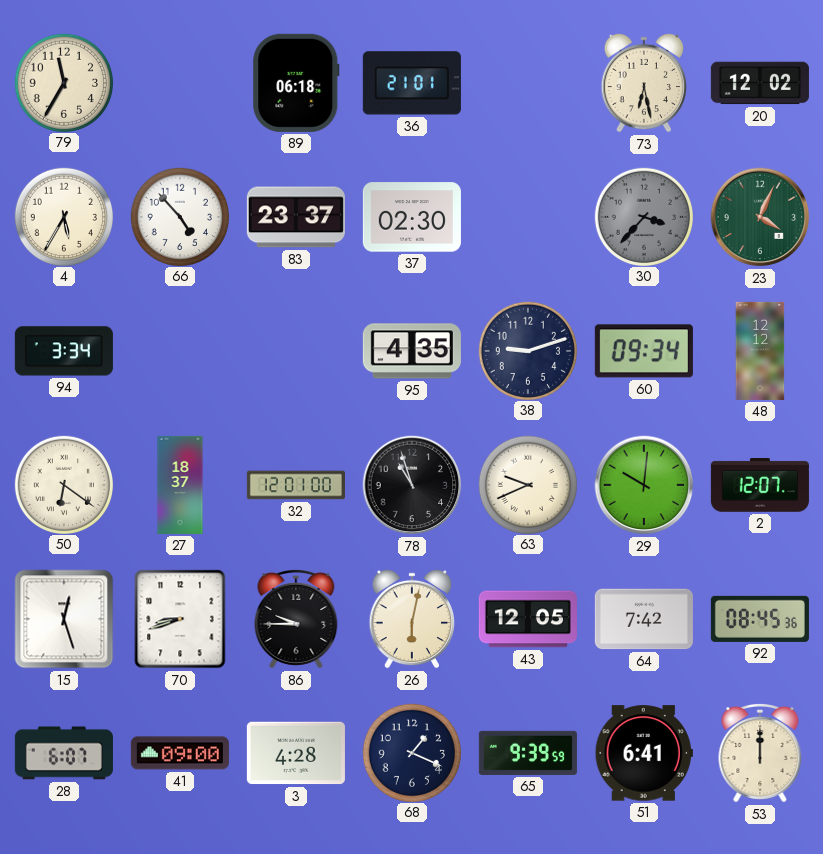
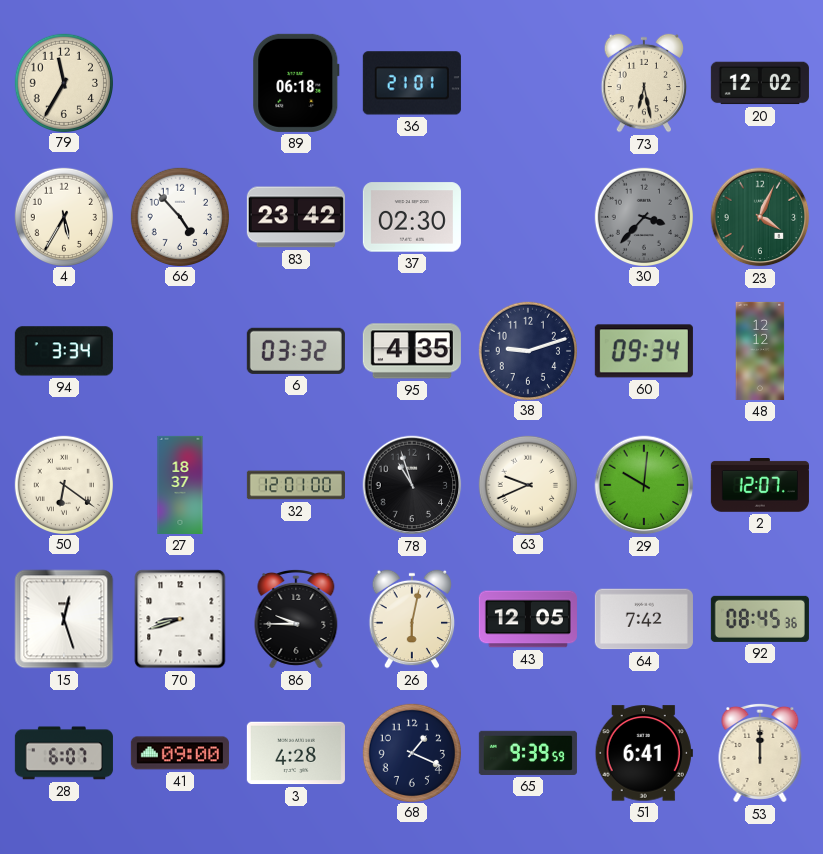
83: 23:37 -> 23:42 (296, 217)
6: none -> 03:32 (296, 351)
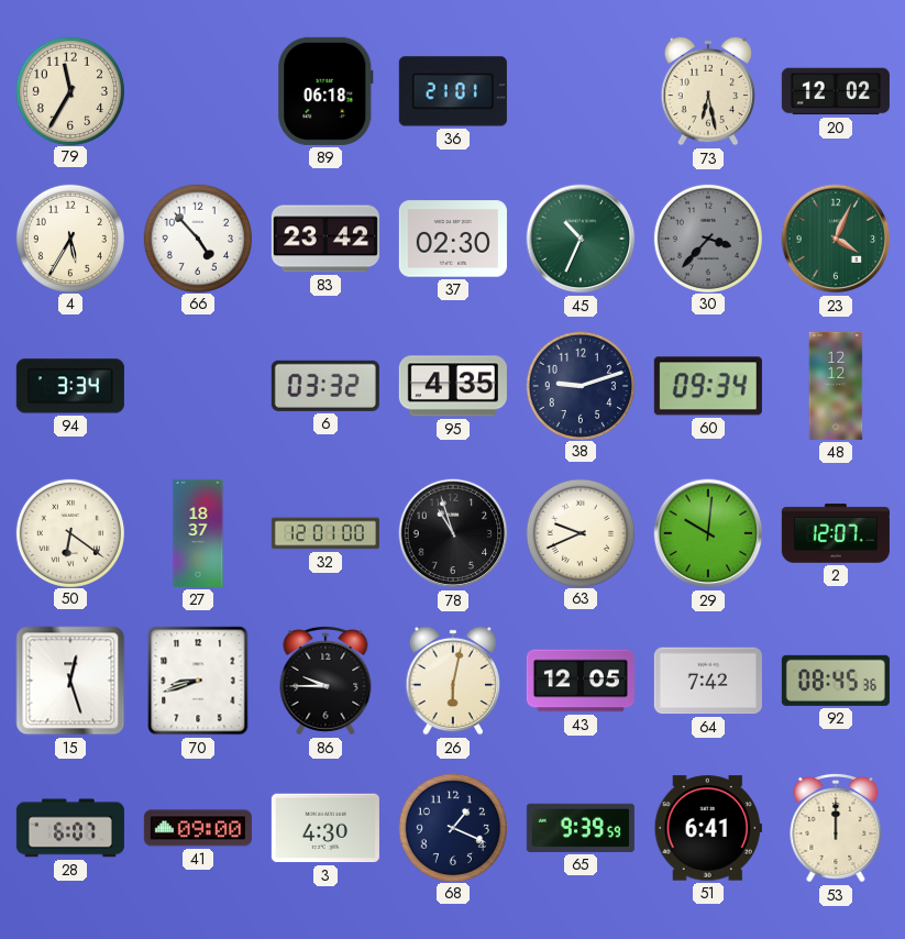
45: none -> 10:34 (581, 239)
3: 4:28 -> 4:30 (325, 828)
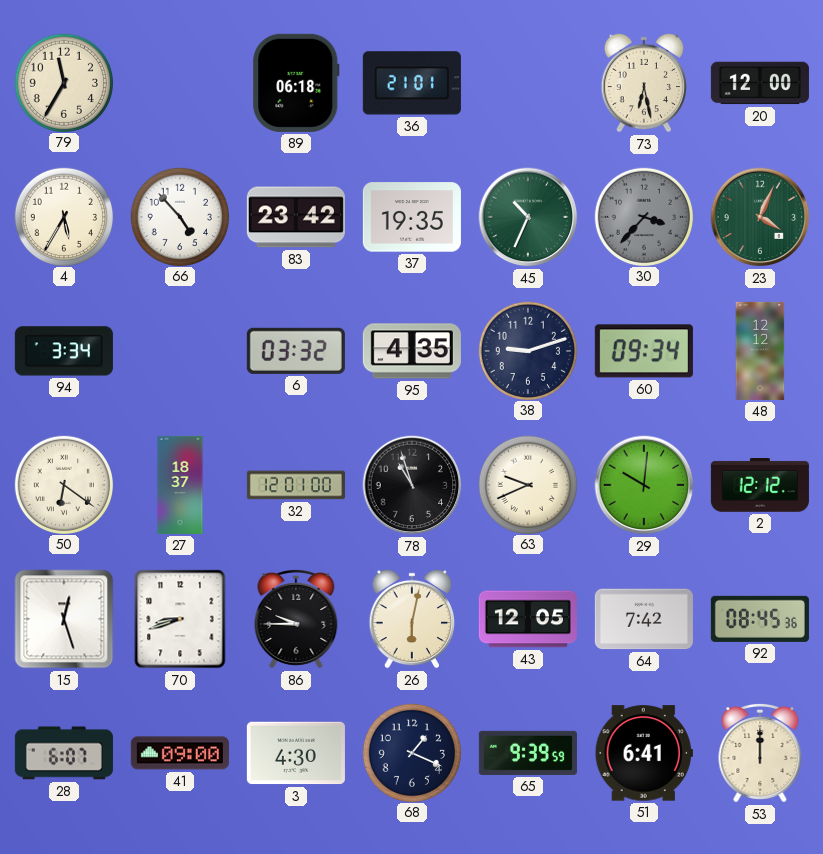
20: 12:02 -> 12:00 (760, 83)
37: 02:30 -> 19:35 (412, 217)
2: 12:07 -> 12:12 (760, 486)
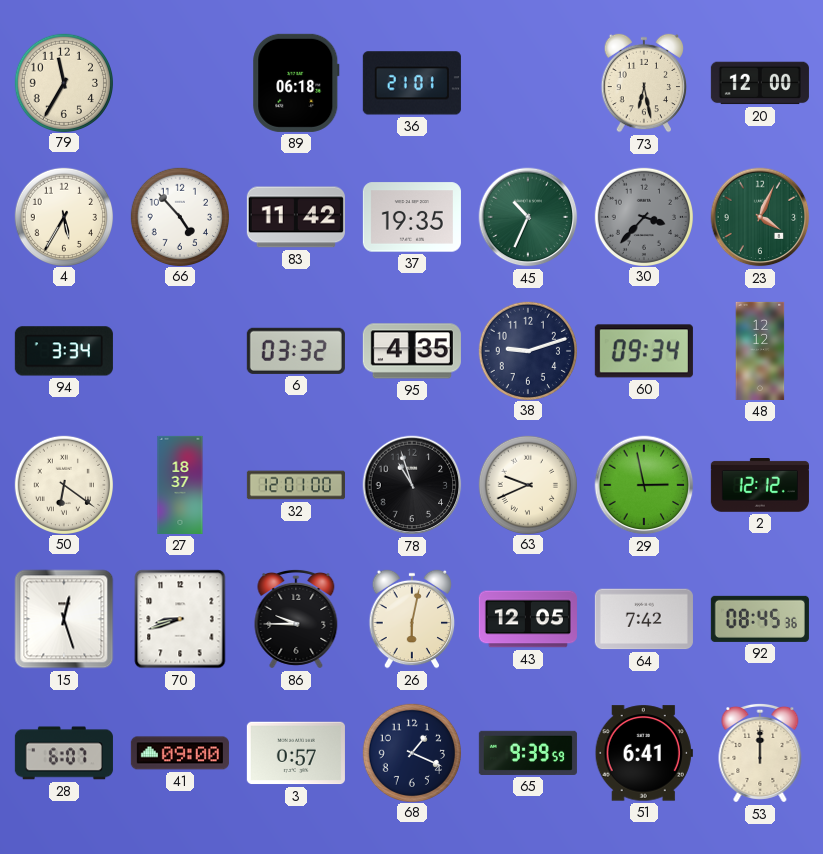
83: 23:42 -> 11:42 (296, 217)
29: 10:01 -> 2:58 (644, 485)
3: 4:30 -> 0:57 (296, 753)
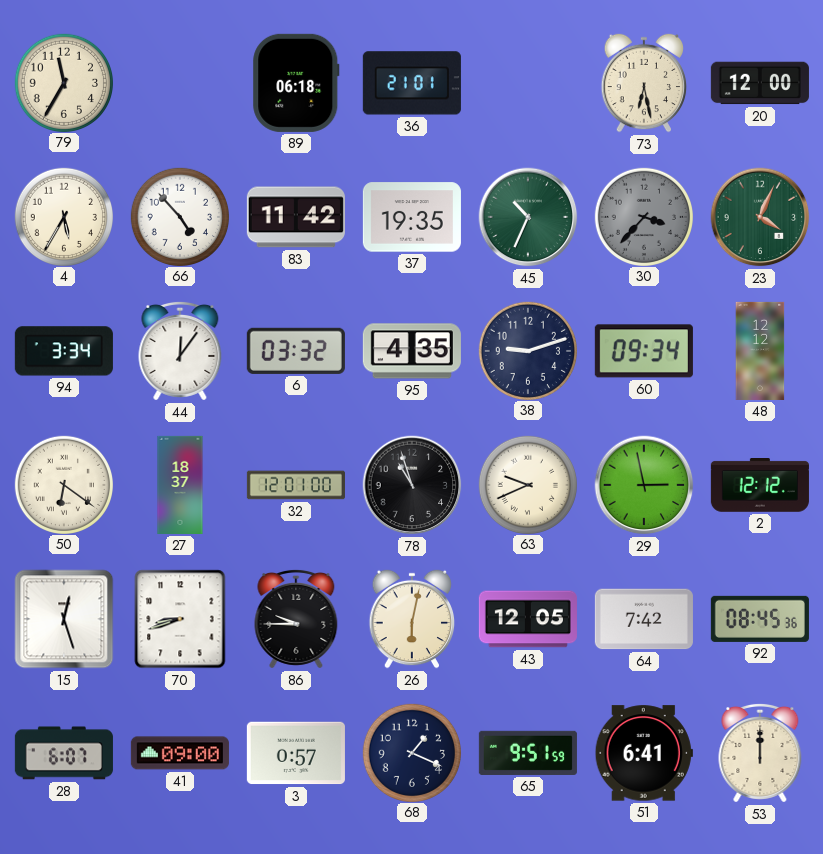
44: none -> 12:06 (180, 351)
65: 9:39 -> 9:51 (528, 753)
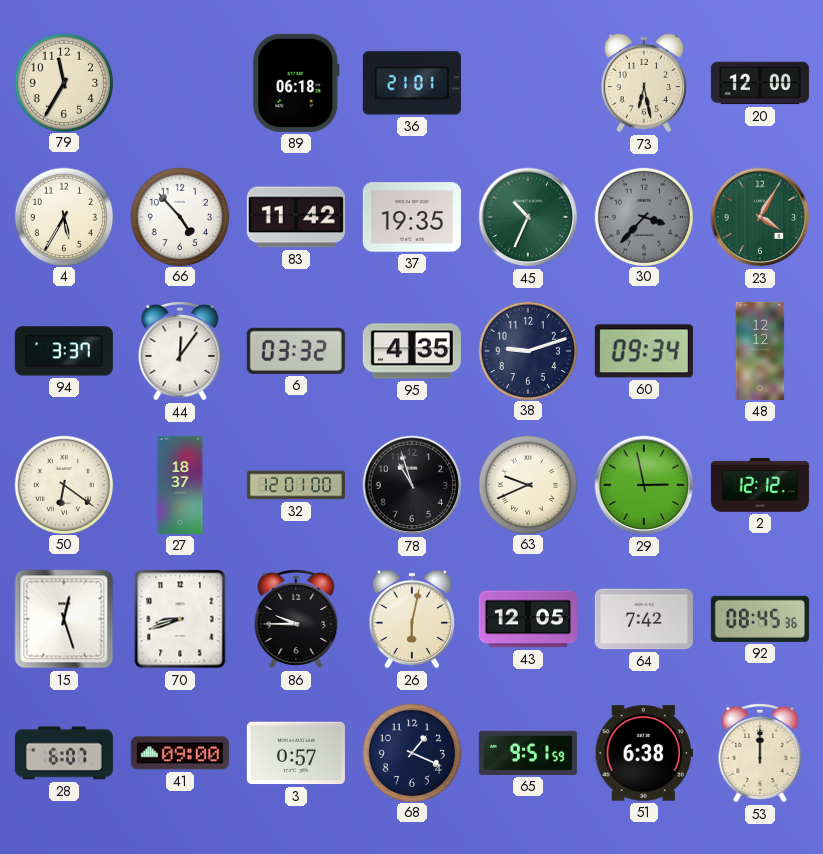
23: 4:04 -> 4:05 (760, 217)
94: 3:34 -> 3:37 (64, 351)
51: 6:41 -> 6:38 (644, 753)
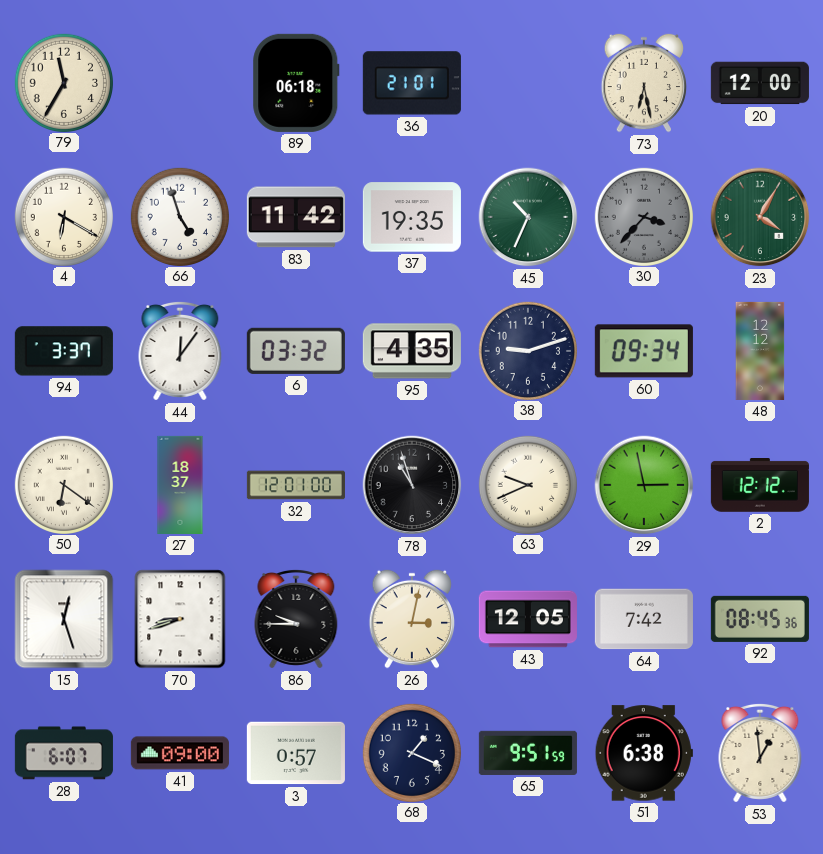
4: 5:35 -> 6:20 (63, 216)
66: 4:53 -> 4:57 (179, 216)
26: 6:02 -> 3:02 (412, 619)
53: 12:00 -> 12:59 (760, 753)
